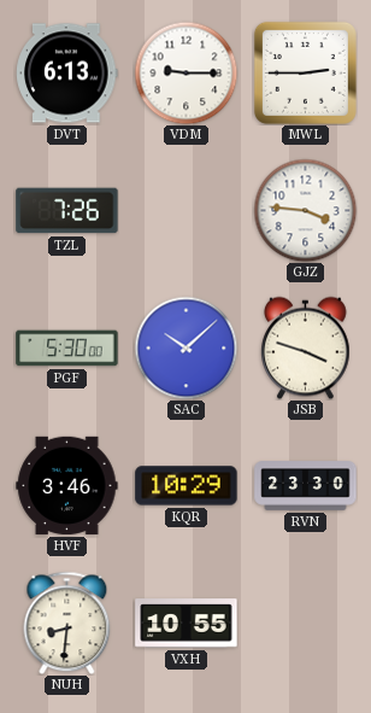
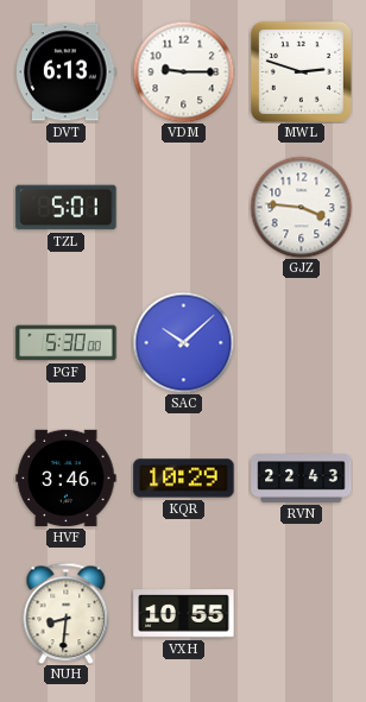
MWL: 2:45 -> 2:48 (301, 71)
TZL: 7:26 -> 5:01 (67, 208)
JSB: 3:48 -> none (306, 347)
RVN: 23:30 -> 22:43 (302, 479)
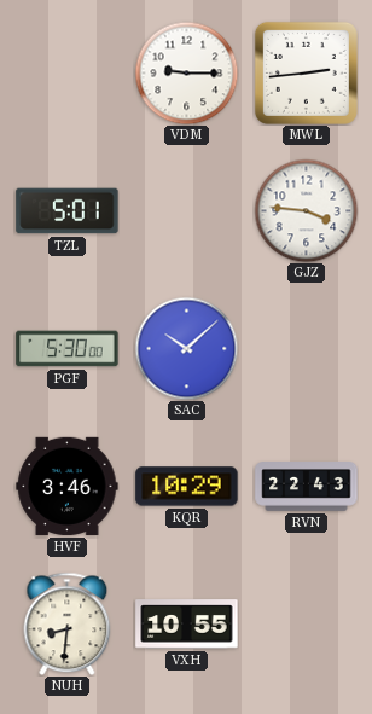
DVT: 6:13 -> none (67, 72)
MWL: 2:48 -> 2:44 (306, 72)
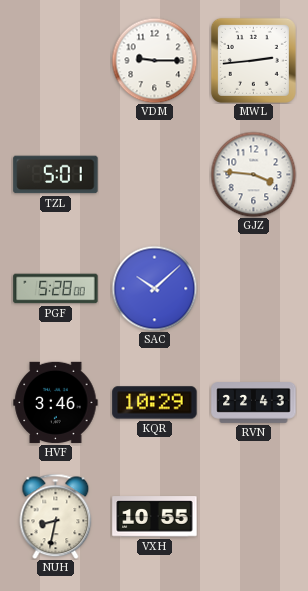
PGF: 5:30 -> 5:28 (56, 289)
NUH: 8:31 -> 8:32 (56, 516)
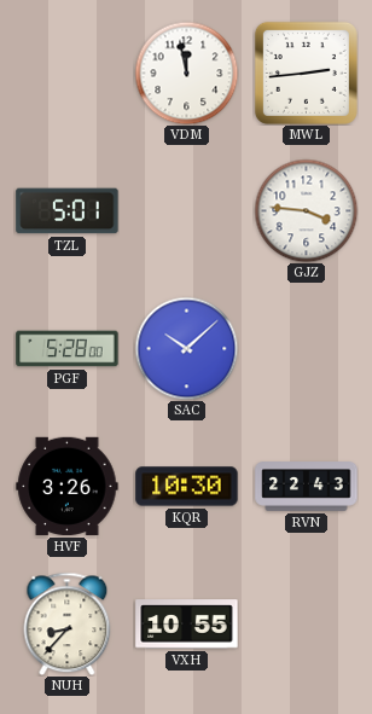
VDM: 9:15 -> 11:58 (186, 72)
HVF: 3:46 -> 3:26 (68, 486)
KQR: 10:29 -> 10:30 (187, 487)
NUH: 8:32 -> 8:37 (68, 623)
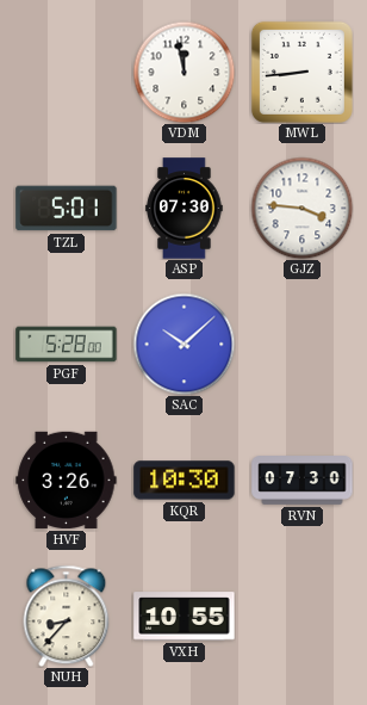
MWL: 2:44 -> 8:44 (301, 72)
ASP: none -> 07:30 (185, 209)
RVN: 22:43 -> 07:30 (303, 481)
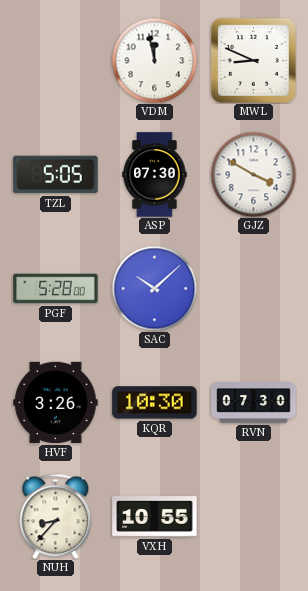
MWL: 8:44 -> 8:49 (253, 60)
TZL: 5:01 -> 5:05 (56, 175)
GJZ: 3:46 -> 3:50 (253, 174)
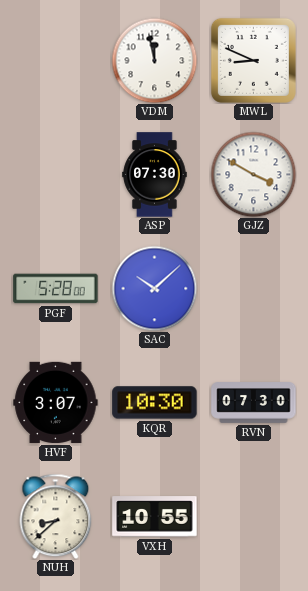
TZL: 5:05 -> none (56, 175)
HVF: 3:26 -> 3:07 (56, 402)
NUH: 8:37 -> 8:38 (56, 516)
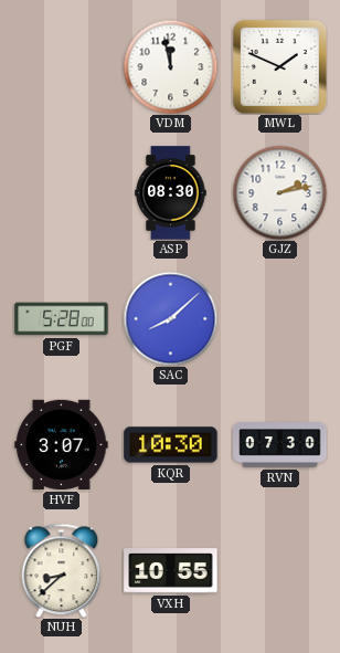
MWL: 8:49 -> 1:49 (279, 66)
ASP: 07:30 -> 08:30 (171, 193)
GJZ: 3:50 -> 2:13 (279, 192)
SAC: 10:08 -> 8:08 (170, 318)
